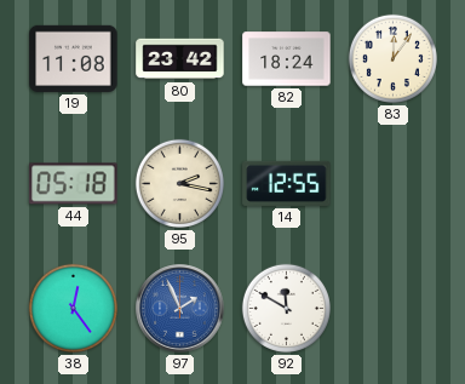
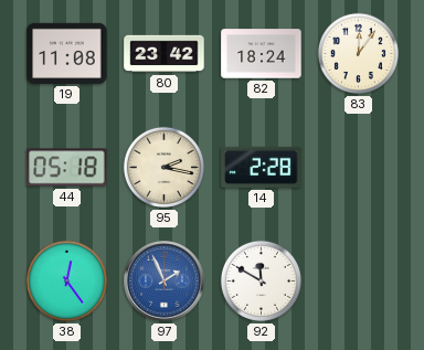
14: 12:55 -> 2:28 (262, 167)
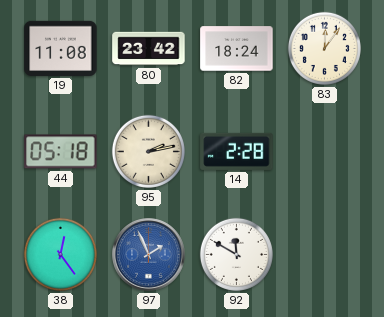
95: 2:17 -> 2:13 (148, 151)
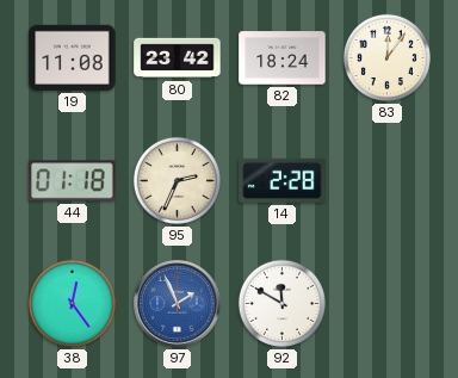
44: 05:18 -> 01:18 (73, 181)
95: 2:13 -> 2:34 (177, 180)
